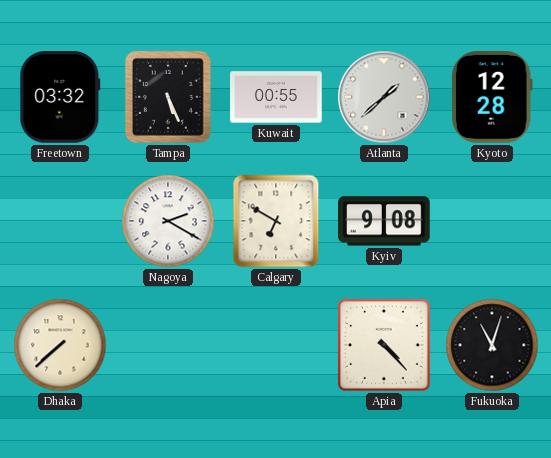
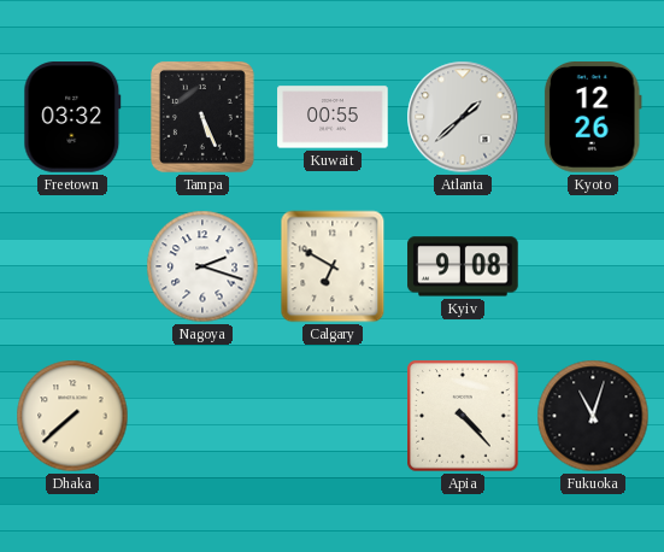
Kyoto: 12:28 -> 12:26 (593, 117)
Nagoya: 2:20 -> 2:18 (202, 266)
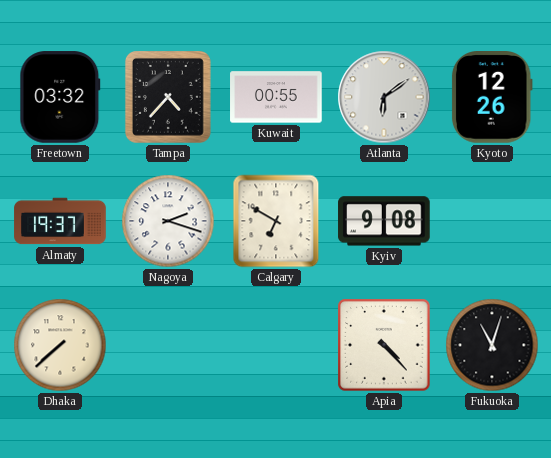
Tampa: 5:26 -> 4:37 (168, 97)
Atlanta: 1:38 -> 6:09 (384, 97)
Almaty: none -> 19:37 (60, 221)
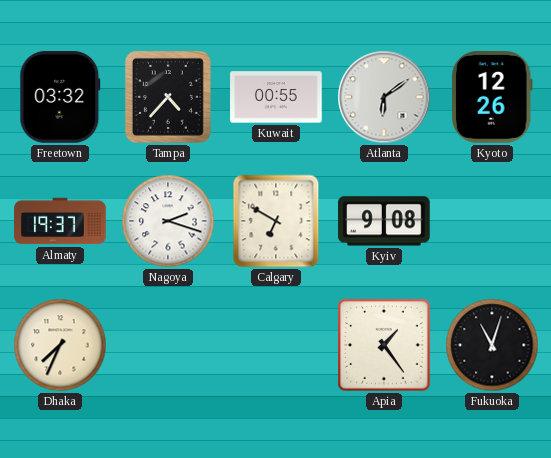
Dhaka: 7:38 -> 7:34 (60, 345)
Apia: 4:23 -> 1:24 (384, 345)
